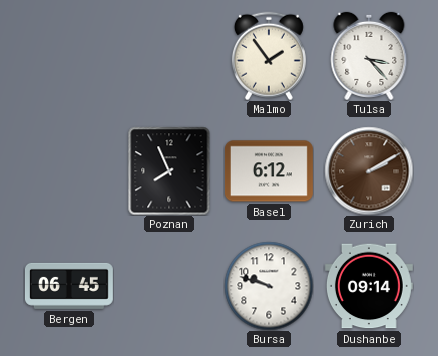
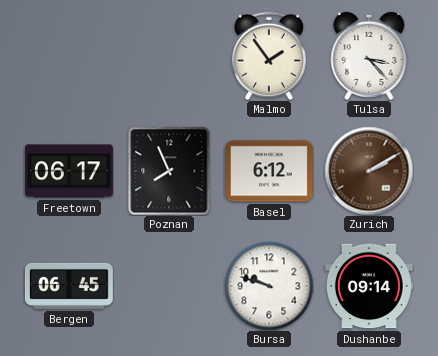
Freetown: none -> 06:17 (69, 171)
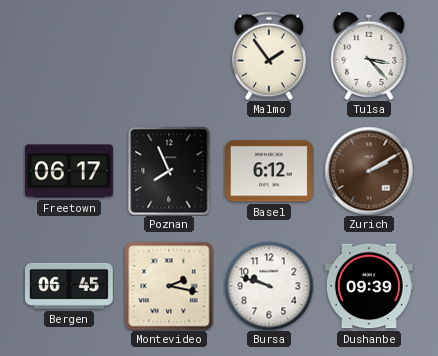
Montevideo: none -> 2:17 (169, 286)
Dushanbe: 09:14 -> 09:39 (369, 286)
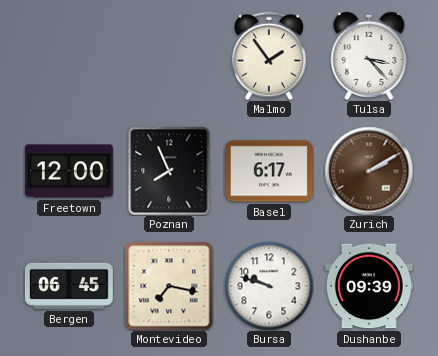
Freetown: 06:17 -> 12:00 (69, 171)
Basel: 6:12 -> 6:17 (269, 171)
Montevideo: 2:17 -> 7:17 (169, 286)
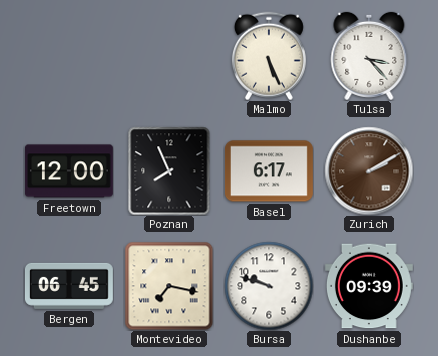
Malmo: 1:54 -> 5:26 (269, 56)
